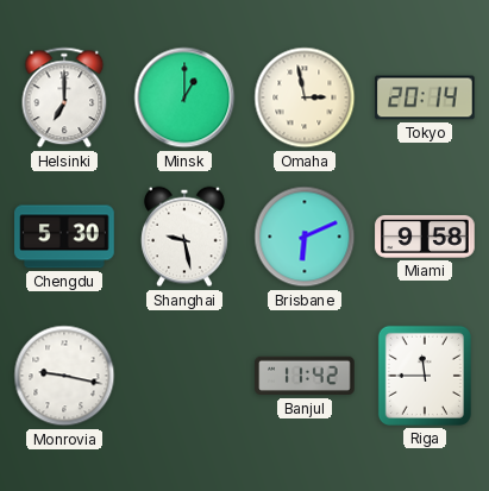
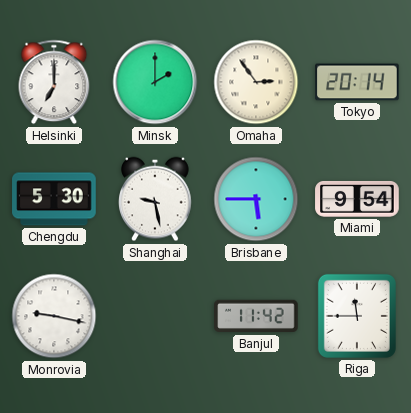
Minsk: 1:00 -> 2:00 (155, 82)
Omaha: 2:58 -> 2:54 (256, 82)
Brisbane: 6:11 -> 5:45 (256, 199)
Miami: 9:58 -> 9:54 (357, 199)
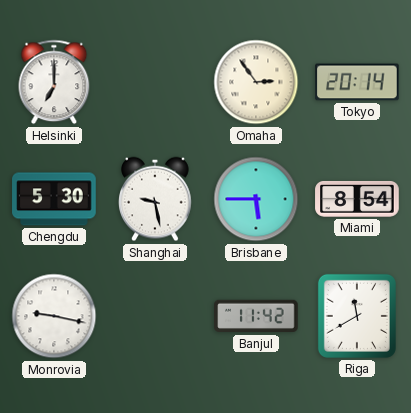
Minsk: 2:00 -> none (155, 82)
Miami: 9:54 -> 8:54 (357, 199)
Riga: 11:45 -> 11:40 (357, 316)
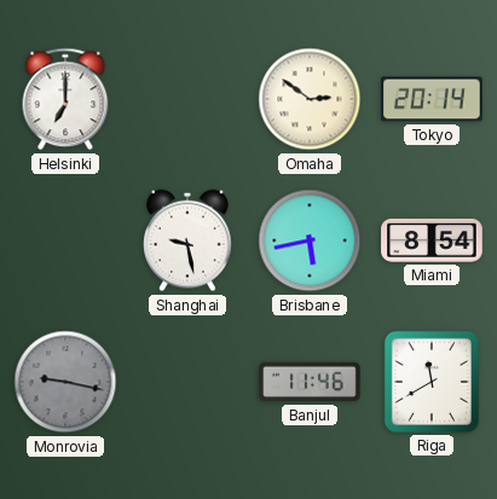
Omaha: 2:54 -> 2:51 (310, 99)
Chengdu: 5:30 -> none (54, 199)
Brisbane: 5:45 -> 5:43 (310, 240)
Monrovia dial: white -> grey (65, 382)
Banjul: 11:42 -> 11:46 (310, 382)
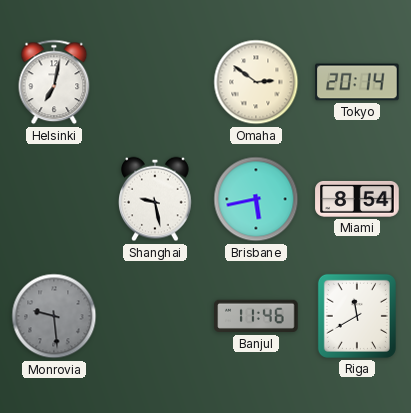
Helsinki: 7:00 -> 7:02 (54, 82)
Monrovia: 9:17 -> 9:29 (54, 316)
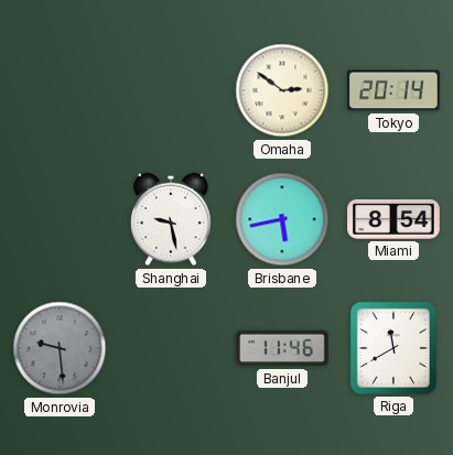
Helsinki: 7:02 -> none (54, 82)
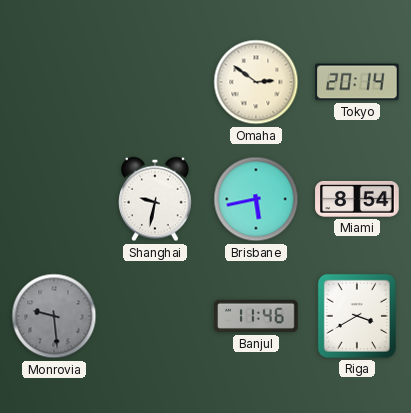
Shanghai: 9:28 -> 9:32 (155, 199)
Riga: 11:40 -> 3:40 (357, 316)
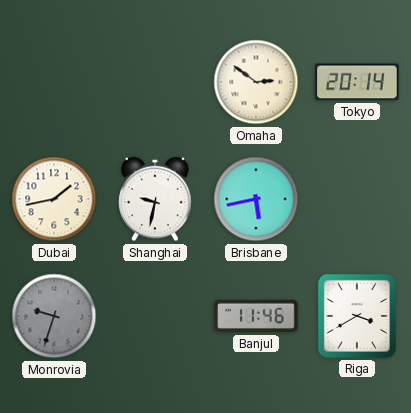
Dubai: none -> 1:43 (54, 199)
Miami: 8:54 -> none (357, 199)
Monrovia: 9:29 -> 9:33 (54, 316)
